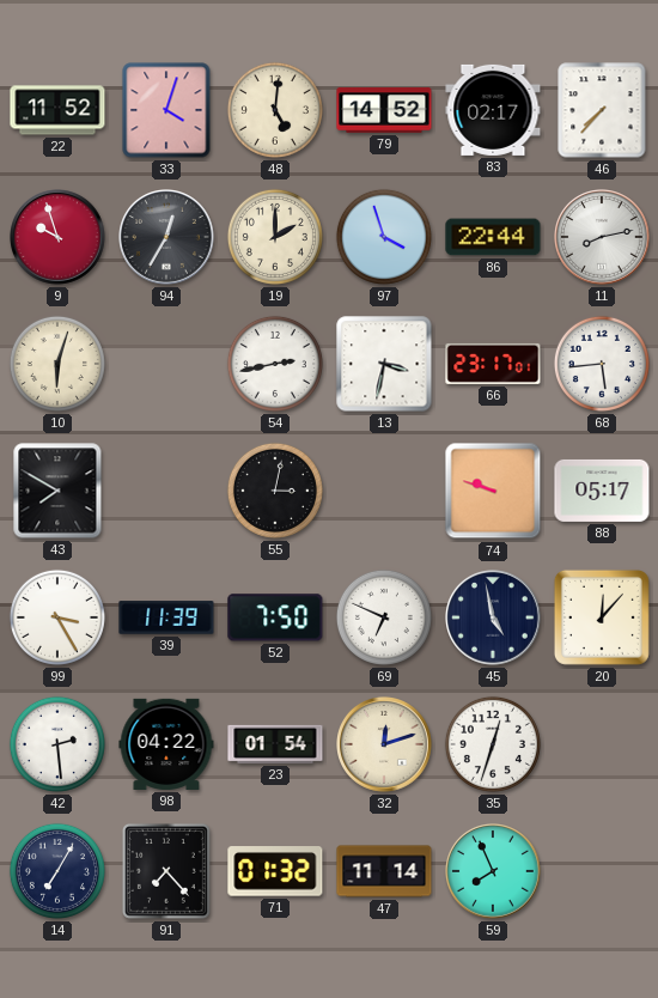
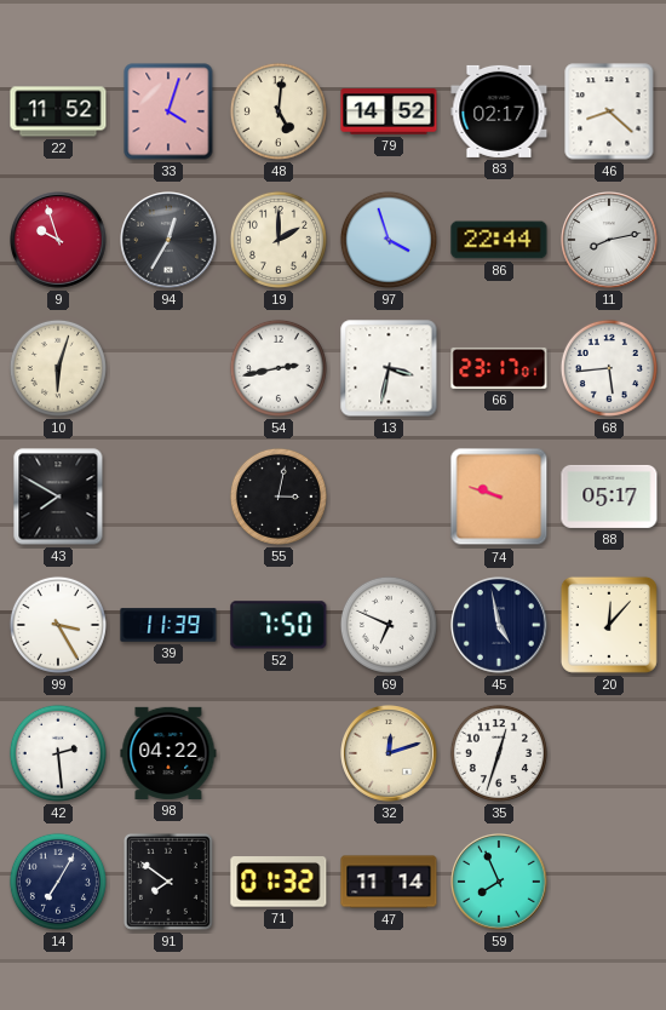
46: 7:37 -> 8:22 (609, 111)
23: 01:54 -> none (275, 744)
91: 7:23 -> 7:51 (168, 882)
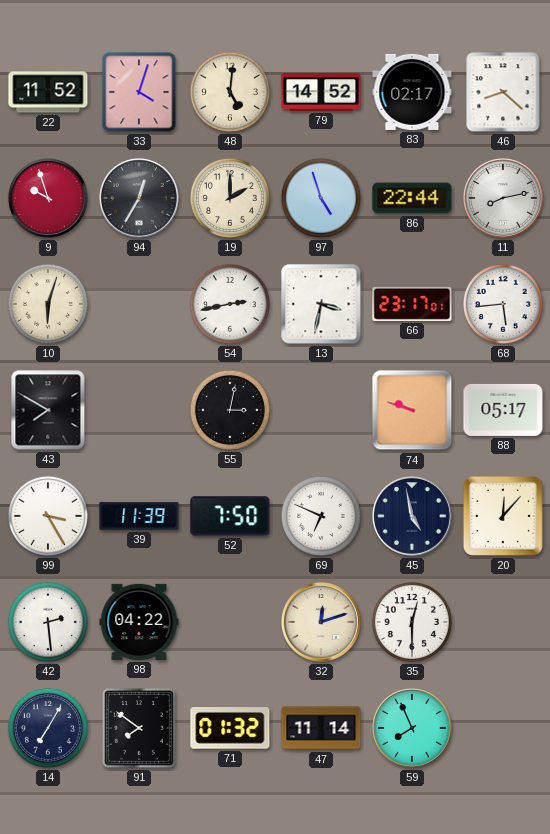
97: 3:57 -> 4:57 (321, 198)
35: 12:33 -> 12:30 (412, 622)
